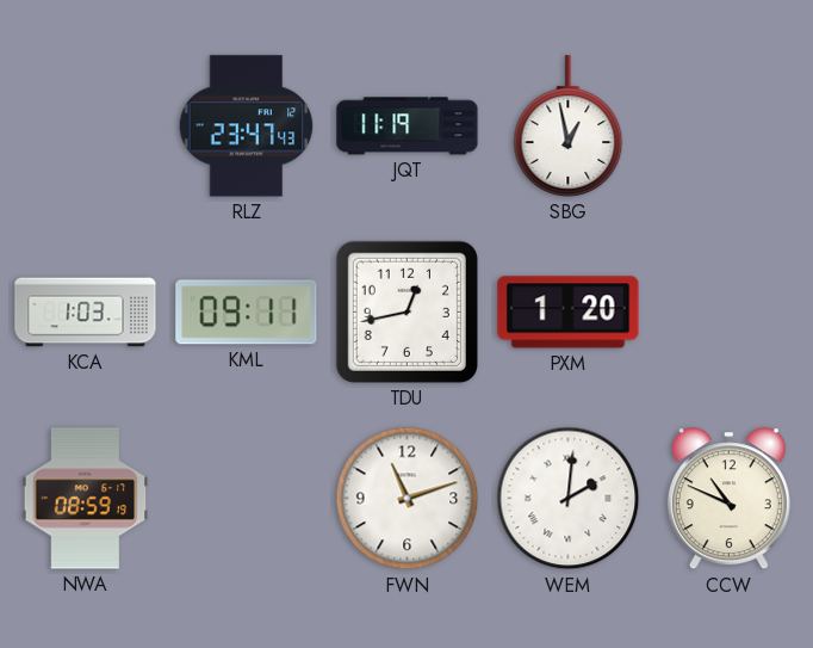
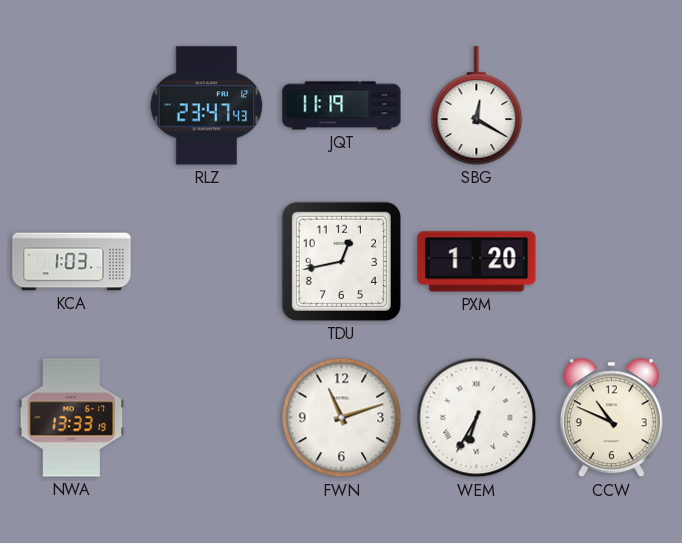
SBG: 12:58 -> 12:20 (477, 106)
KML: 09:11 -> none (247, 313)
NWA: 08:59 -> 13:33 (72, 418)
WEM: 2:01 -> 6:35 (477, 418)
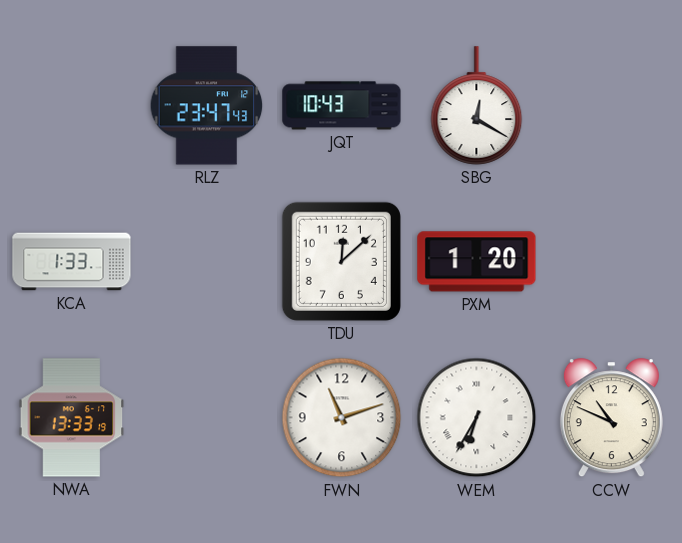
JQT: 11:19 -> 10:43 (342, 106)
KCA: 1:03 -> 1:33 (72, 262)
TDU: 12:43 -> 12:08 (341, 261)
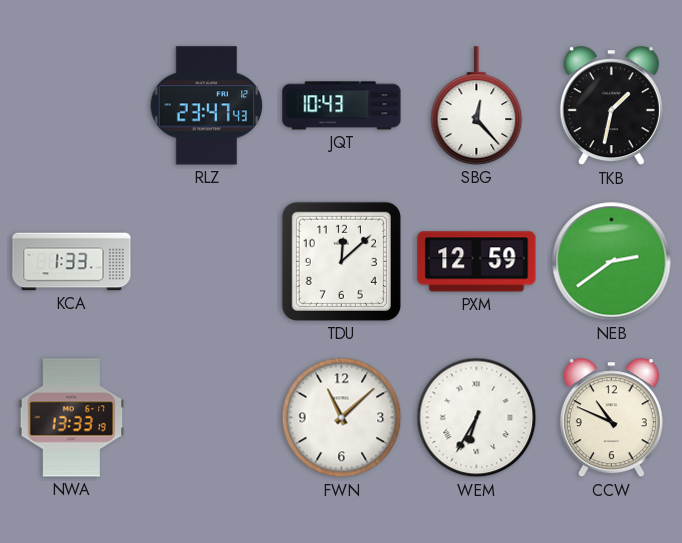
SBG: 12:20 -> 12:23 (477, 106)
TKB: none -> 1:32 (611, 106)
PXM: 1:20 -> 12:59 (477, 262)
NEB: none -> 2:39 (612, 262)
FWN: 11:12 -> 11:08 (342, 418)
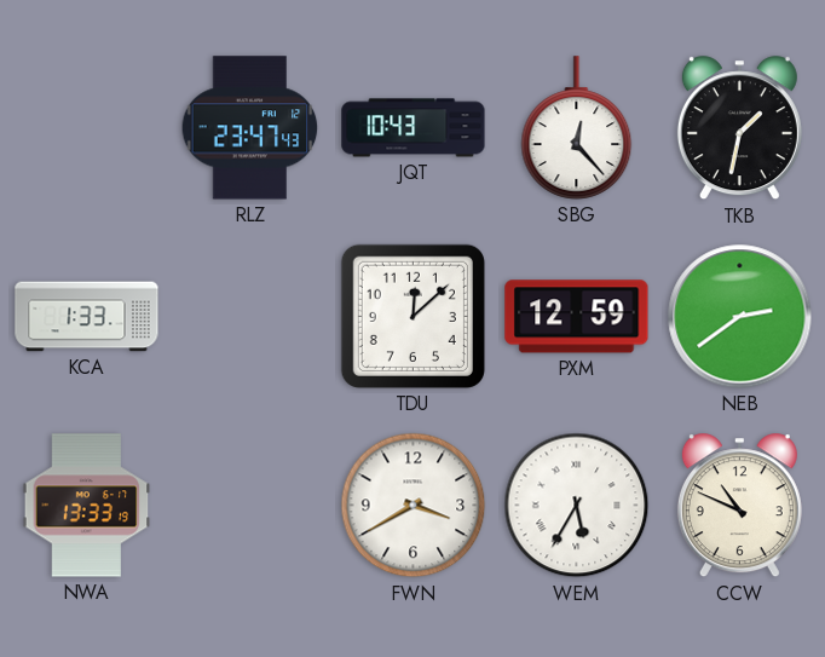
FWN: 11:08 -> 3:40 (414, 506)
WEM: 6:35 -> 5:35 (577, 506)
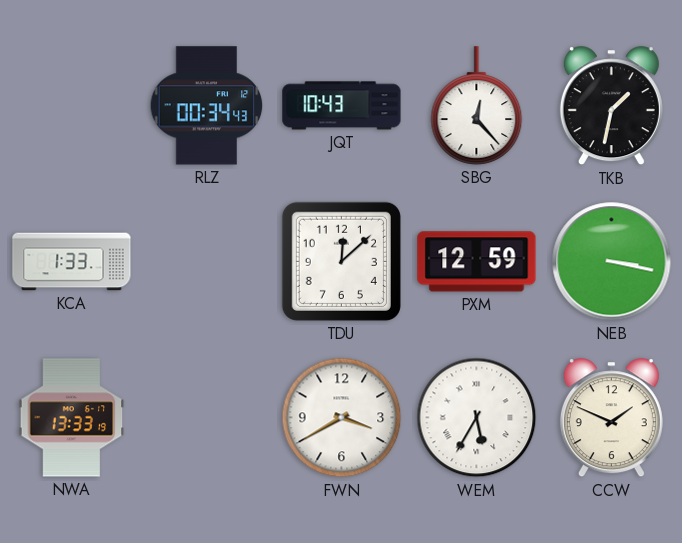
RLZ: 23:47 -> 00:34 (207, 106)
NEB: 2:39 -> 3:17 (612, 262)
CCW: 10:49 -> 1:49 (611, 418)
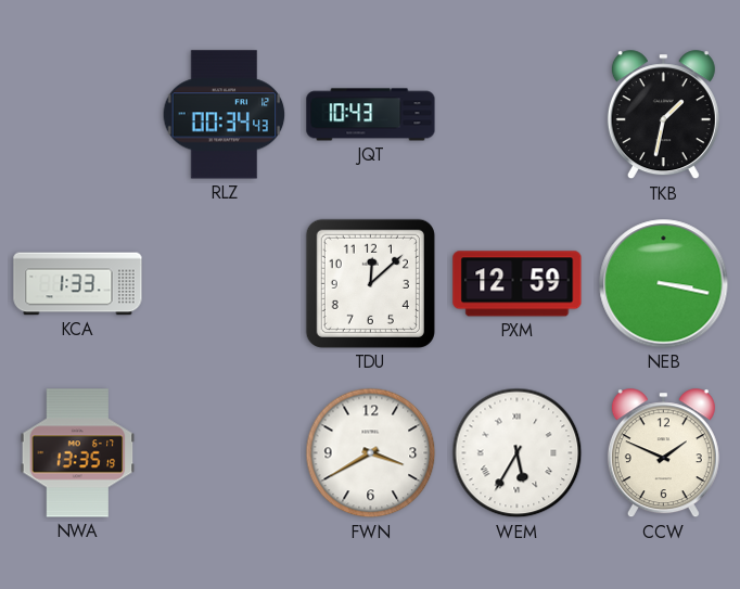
SBG: 12:23 -> none (477, 106)
NWA: 13:33 -> 13:35 (78, 453)
